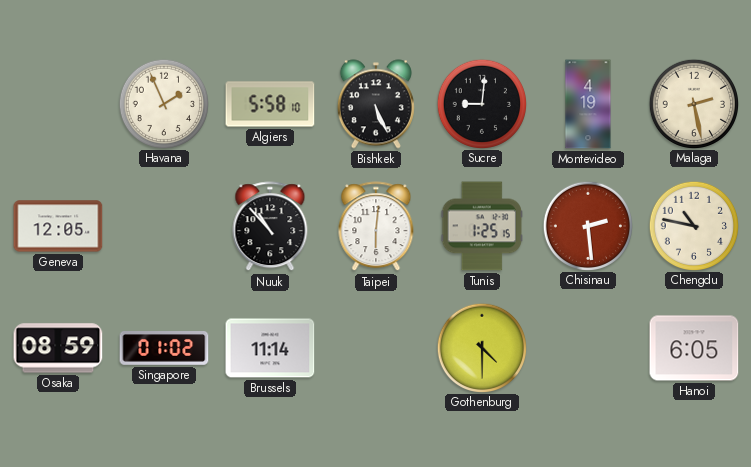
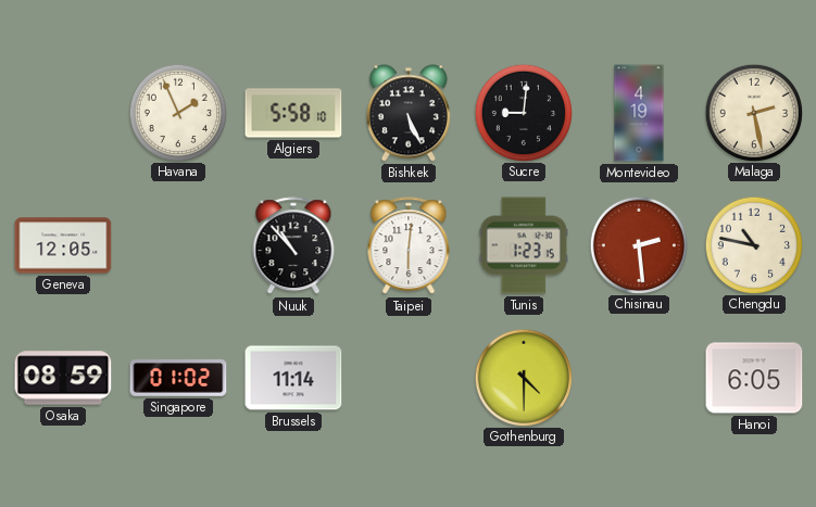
Tunis: 1:25 -> 1:23 (524, 245)
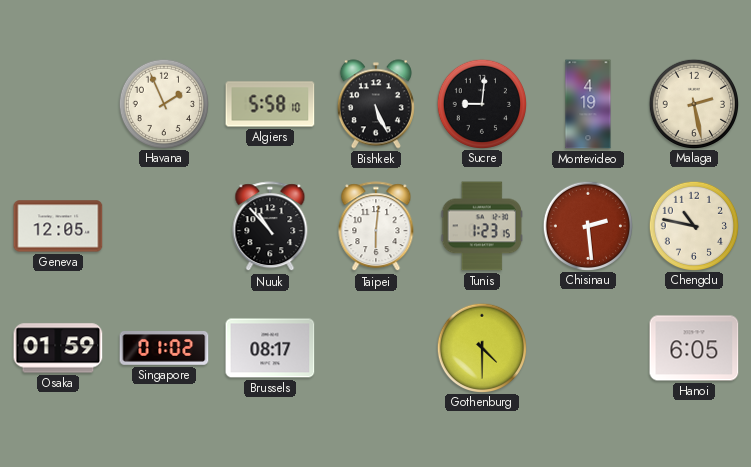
Osaka: 08:59 -> 01:59 (58, 348)
Brussels: 11:14 -> 08:17 (270, 348)
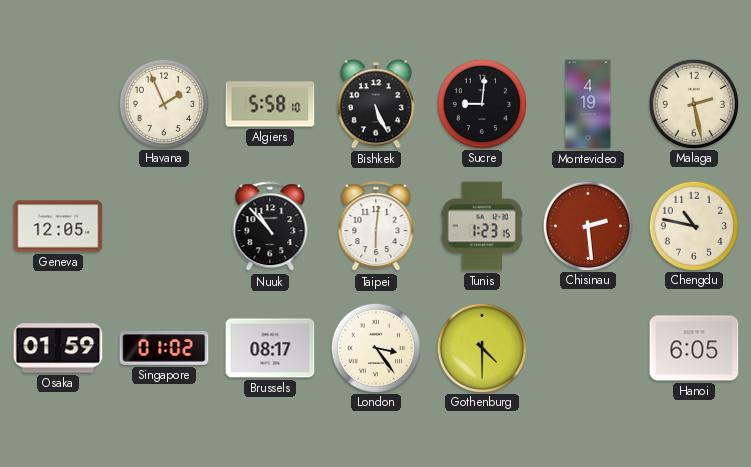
London: none -> 3:24 (375, 347)
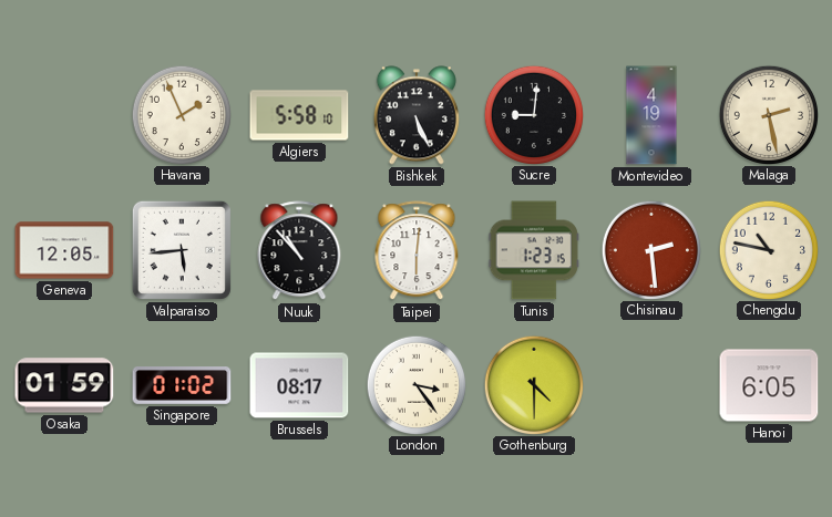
Valparaiso: none -> 5:44 (182, 250)
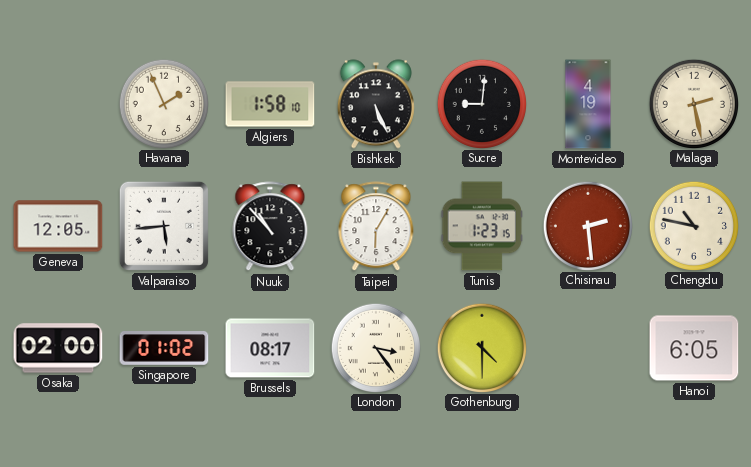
Algiers: 5:58 -> 1:58 (270, 104)
Taipei: 6:01 -> 6:05 (376, 227)
Osaka: 01:59 -> 02:00 (58, 348)
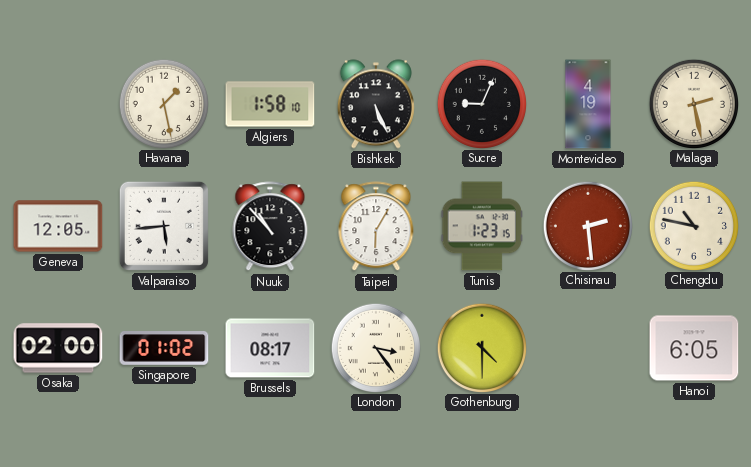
Havana: 1:56 -> 1:28 (163, 103)
Sucre: 9:01 -> 9:04 (481, 103)
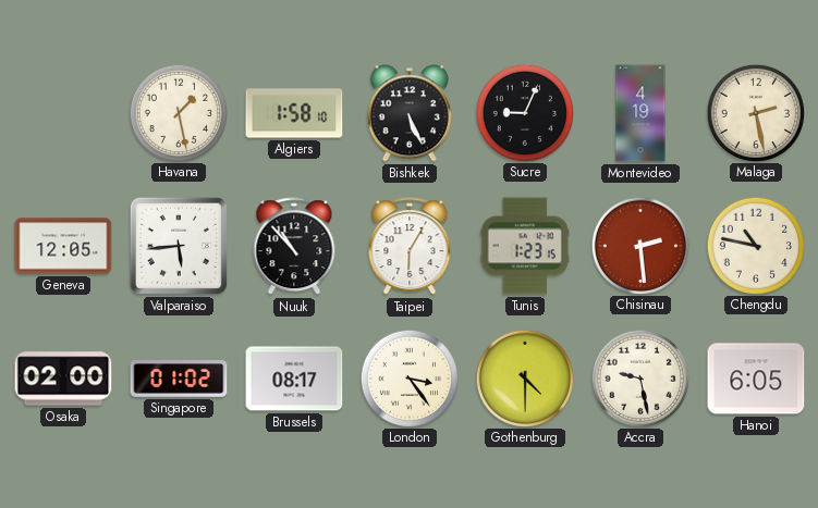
Accra: none -> 9:28 (639, 377)
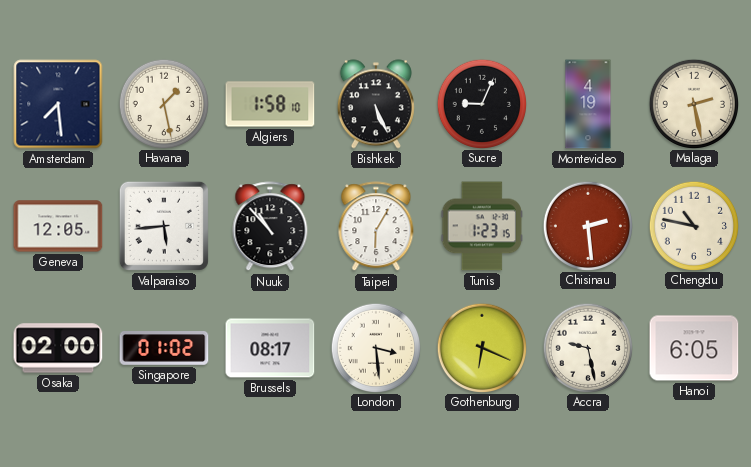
Amsterdam: none -> 7:29 (58, 104)
London: 3:24 -> 3:29 (375, 347)
Gothenburg: 4:30 -> 6:19 (481, 347)
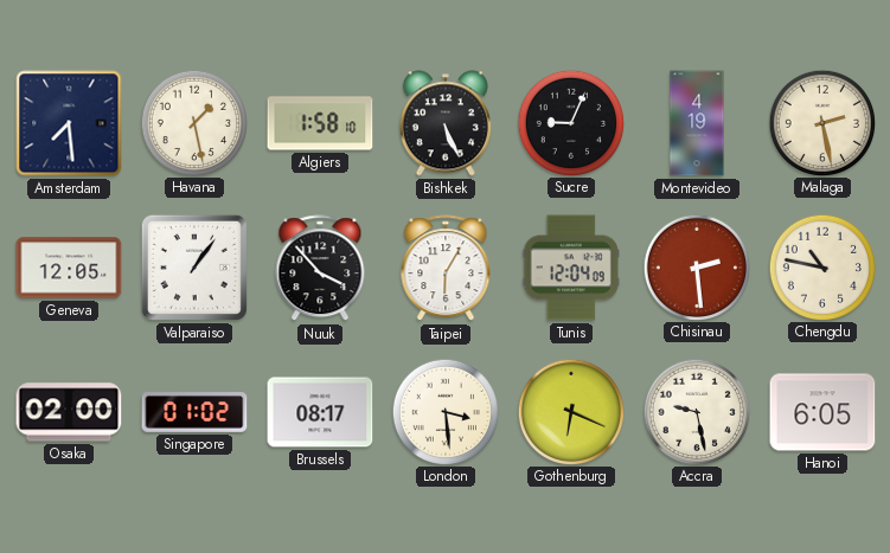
Valparaiso: 5:44 -> 1:06 (194, 268)
Nuuk: 10:53 -> 3:53 (320, 269)
Tunis: 1:23 -> 12:04 (571, 268)
